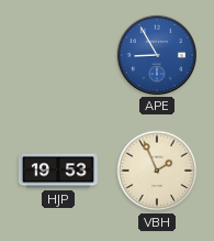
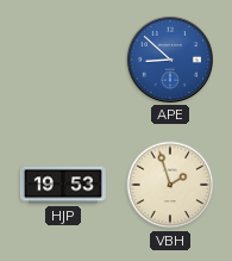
APE: 8:55 -> 8:52 (170, 60)
VBH: 1:56 -> 1:57 (170, 185)
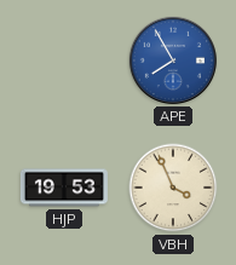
APE: 8:52 -> 7:55 (173, 61)
VBH: 1:57 -> 3:56 (173, 188)
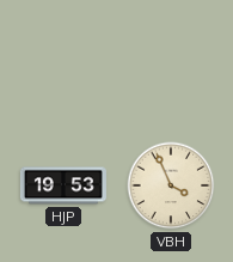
APE: 7:55 -> none (173, 61)
